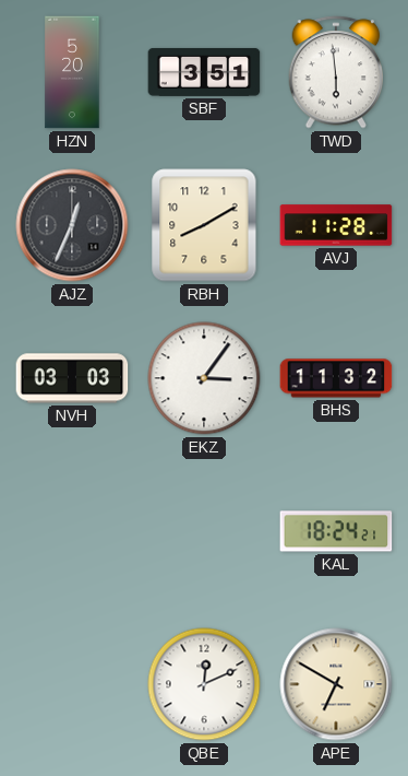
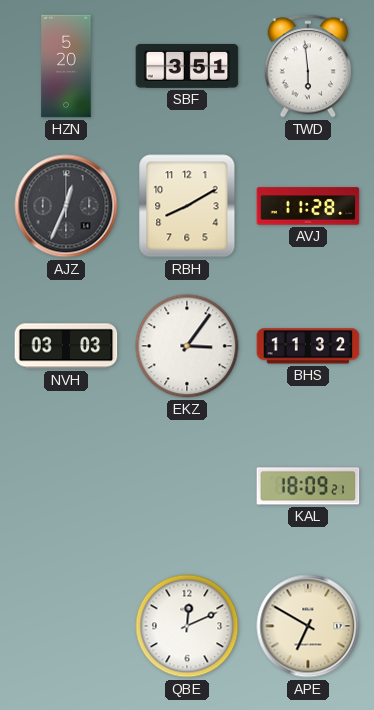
KAL: 18:24 -> 18:09 (308, 486)
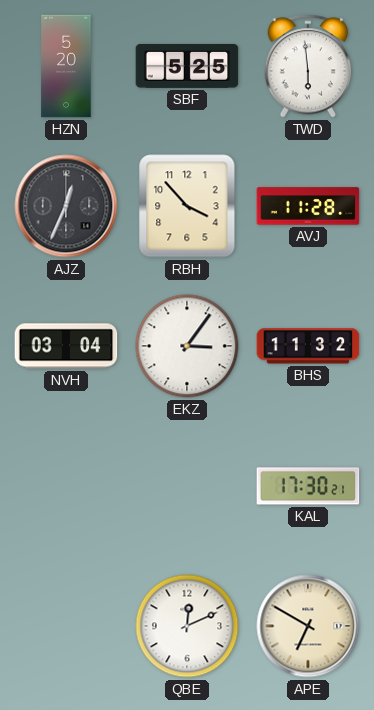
SBF: 3:51 -> 5:25 (187, 66)
RBH: 8:10 -> 3:53 (187, 206)
NVH: 03:03 -> 03:04 (66, 346)
KAL: 18:09 -> 17:30 (308, 486)
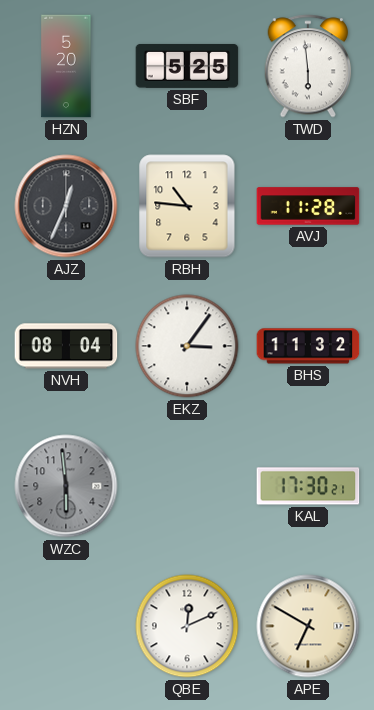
RBH: 3:53 -> 10:46 (187, 206)
NVH: 03:04 -> 08:04 (66, 346)
WZC: none -> 5:59 (66, 486)
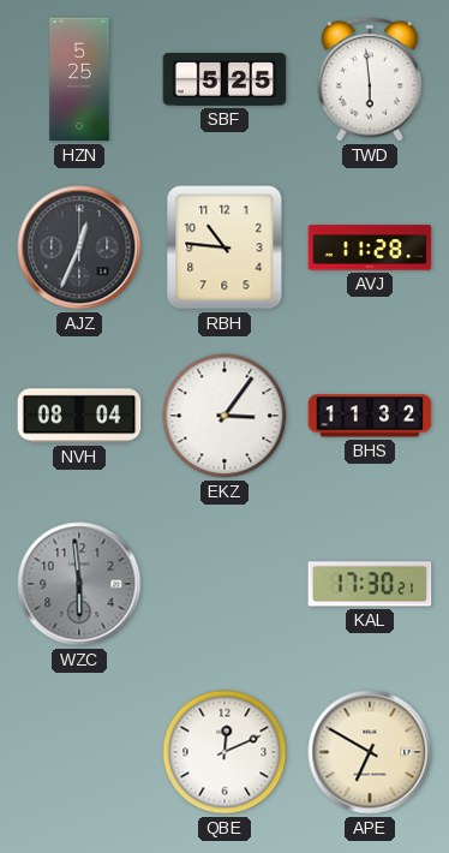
HZN: 5:20 -> 5:25 (79, 79)
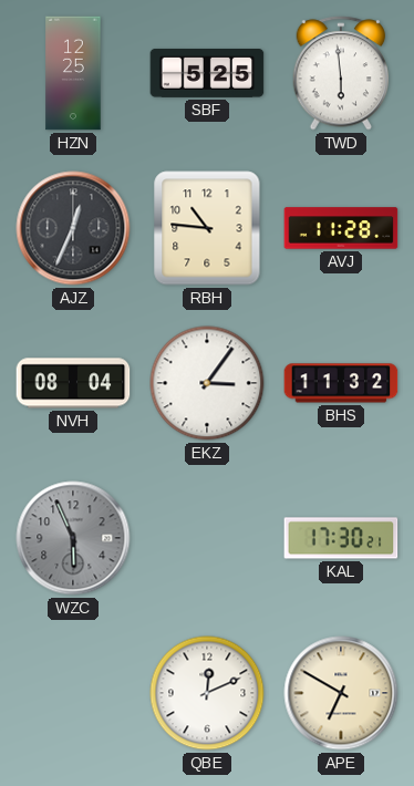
HZN: 5:25 -> 12:25 (73, 73)
WZC: 5:59 -> 5:56 (73, 538)
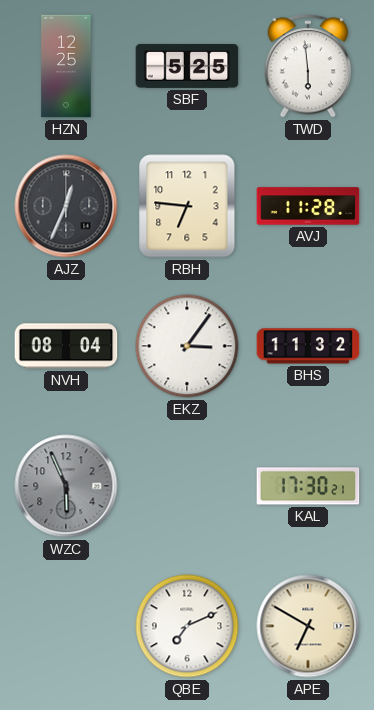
RBH: 10:46 -> 6:46 (187, 206)
QBE: 12:11 -> 7:11 (187, 626)
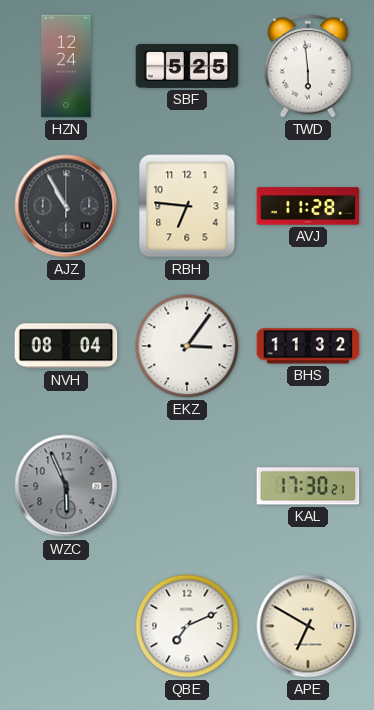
HZN: 12:25 -> 12:24 (66, 66)
AJZ: 12:34 -> 10:55 (66, 206)
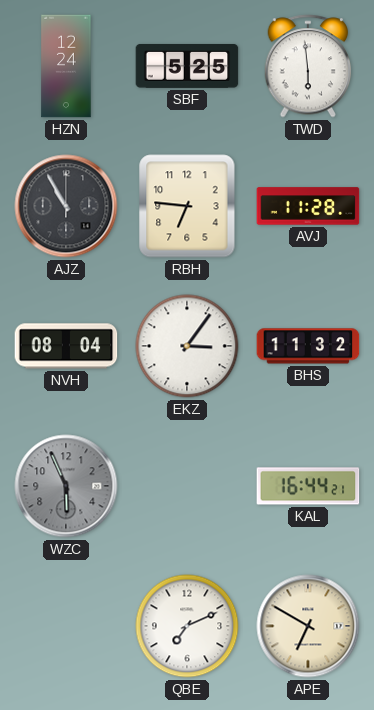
KAL: 17:30 -> 16:44 (308, 486)
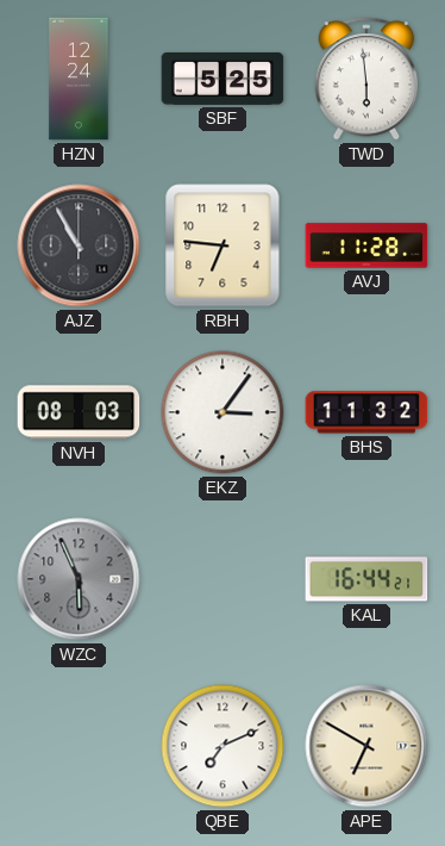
NVH: 08:04 -> 08:03 (79, 412)
